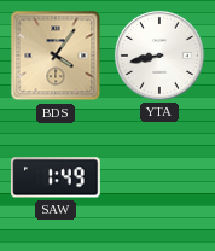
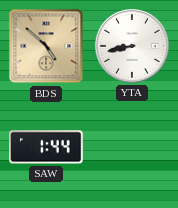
BDS: 4:06 -> 4:52 (46, 46)
SAW: 1:49 -> 1:44 (46, 147)
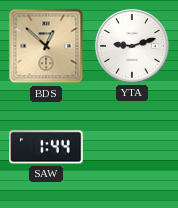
BDS: 4:52 -> 12:52 (46, 46)
YTA: 8:43 -> 9:12 (132, 46)
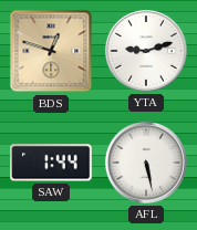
BDS: 12:52 -> 12:48 (51, 51)
AFL: none -> 5:28 (146, 163)
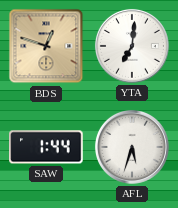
YTA: 9:12 -> 7:01 (132, 46)
AFL: 5:28 -> 5:33 (132, 147)
